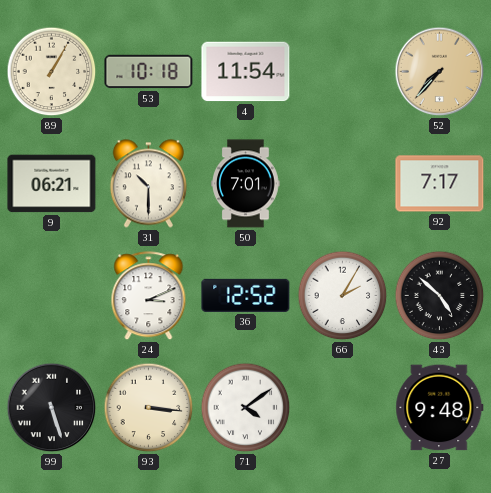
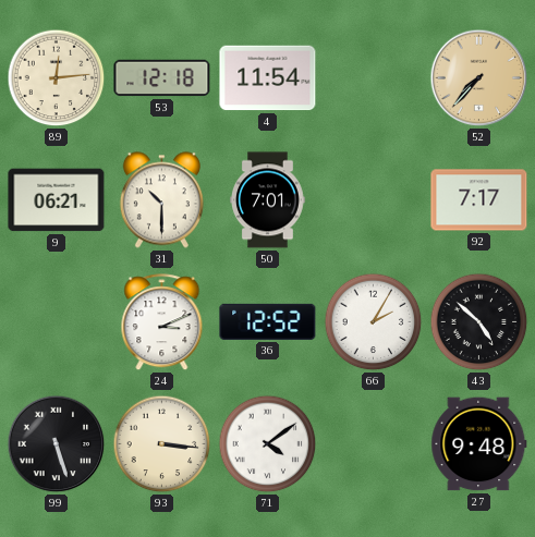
89: 1:05 -> 12:14 (57, 78)
53: 10:18 -> 12:18 (162, 78)
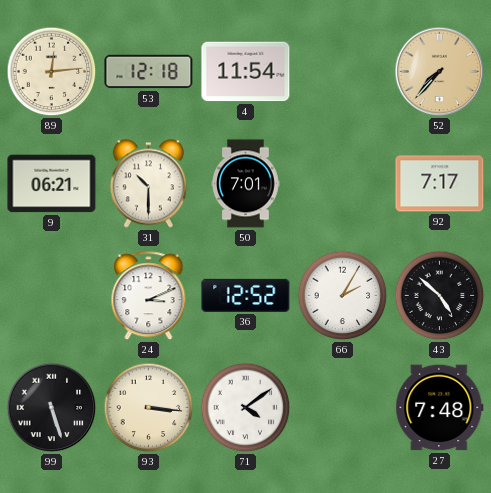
27: 9:48 -> 7:48 (440, 408)
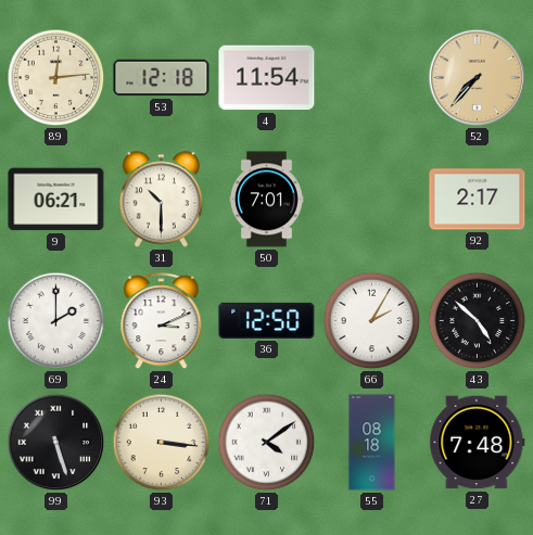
92: 7:17 -> 2:17 (478, 200)
69: none -> 2:00 (56, 321)
36: 12:52 -> 12:50 (267, 320)
55: none -> 08:18 (372, 443)
